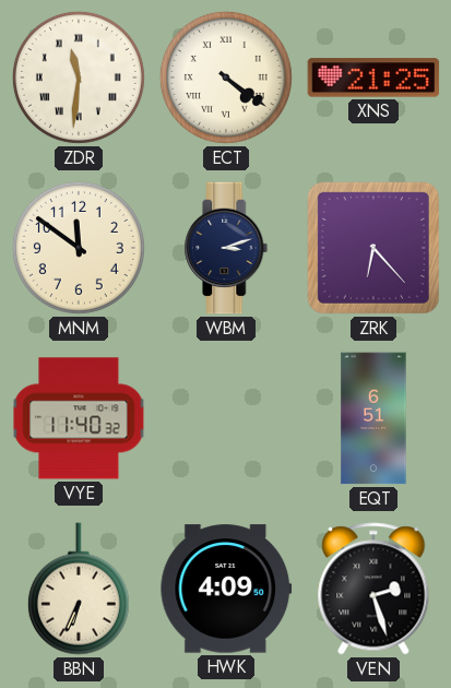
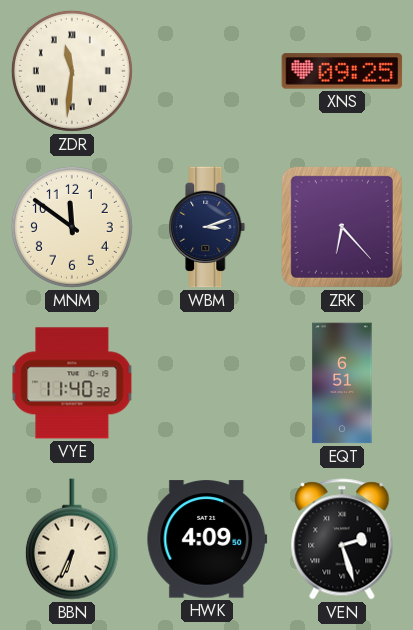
ECT: 4:21 -> none (226, 78)
XNS: 21:25 -> 09:25 (342, 71)
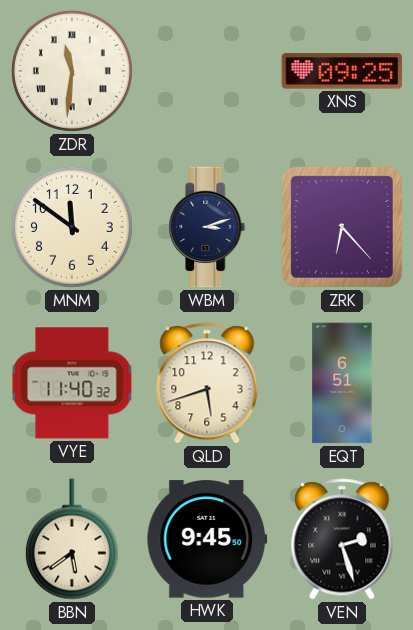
QLD: none -> 5:42 (207, 383)
BBN: 6:34 -> 5:39 (72, 539)
HWK: 4:09 -> 9:45 (207, 539)
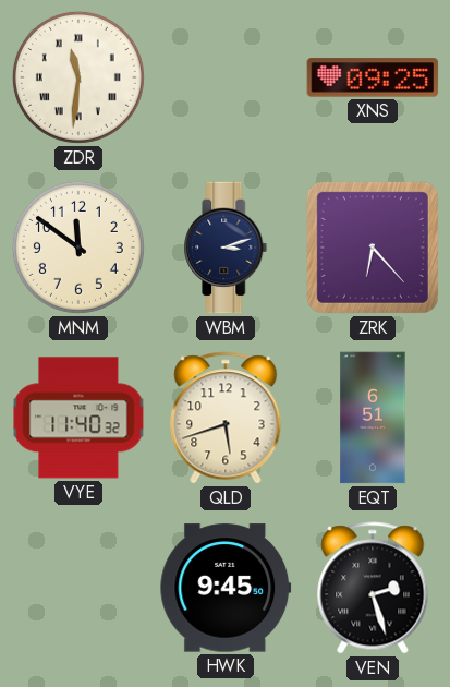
BBN: 5:39 -> none (72, 539)
